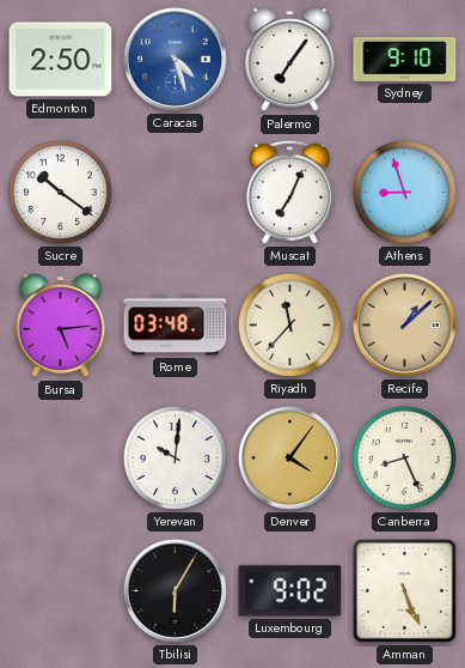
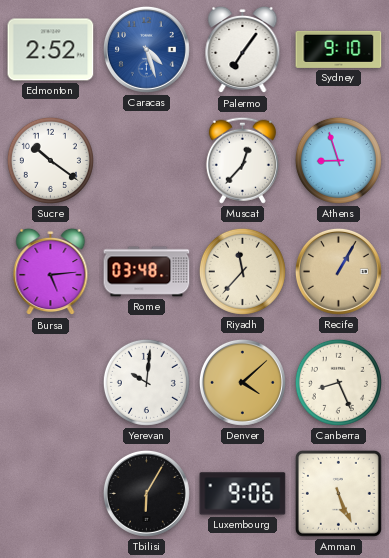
Edmonton: 2:50 -> 2:52 (51, 50)
Muscat: 7:04 -> 12:37 (242, 160)
Recife: 1:08 -> 1:05 (338, 271)
Denver: 4:06 -> 4:08 (242, 382)
Luxembourg: 9:02 -> 9:06 (243, 494)
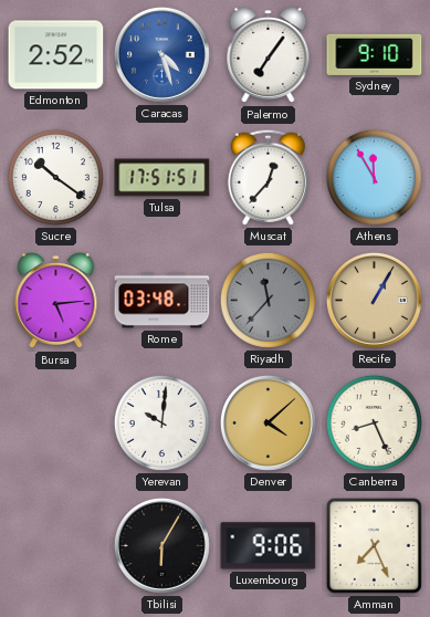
Tulsa: none -> 17:51 (162, 178)
Athens: 8:57 -> 11:55 (374, 177)
Riyadh dial: cream -> grey (268, 300)
Amman: 5:26 -> 7:26 (374, 545)
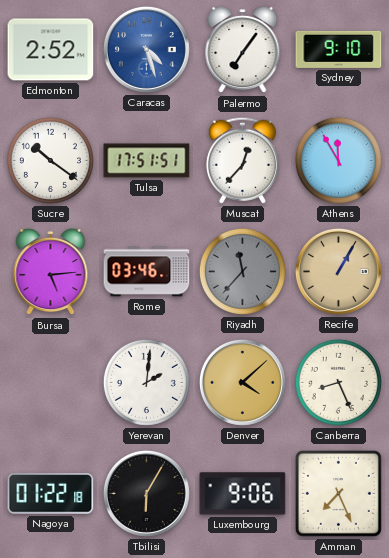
Rome: 03:48 -> 03:46 (147, 272)
Yerevan: 10:01 -> 2:01 (146, 382)
Nagoya: none -> 01:22 (51, 494)
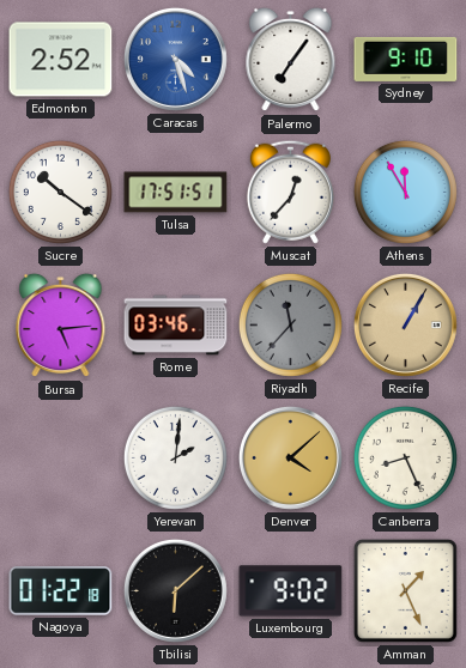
Tbilisi: 6:05 -> 6:08 (175, 590)
Luxembourg: 9:06 -> 9:02 (291, 591)
Amman: 7:26 -> 1:26 (405, 590)
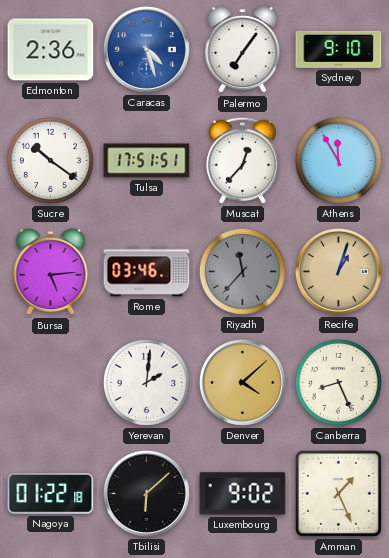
Edmonton: 2:52 -> 2:36 (51, 50)
Recife: 1:05 -> 1:03 (338, 271)
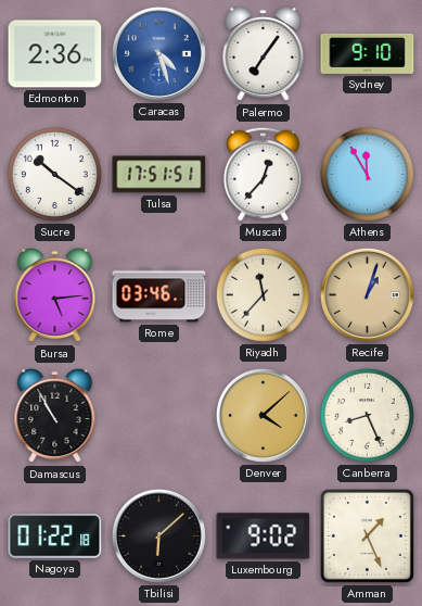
Riyadh dial: grey -> cream (263, 294)
Damascus: none -> 10:55 (55, 416)
Yerevan: 2:01 -> none (146, 382)
